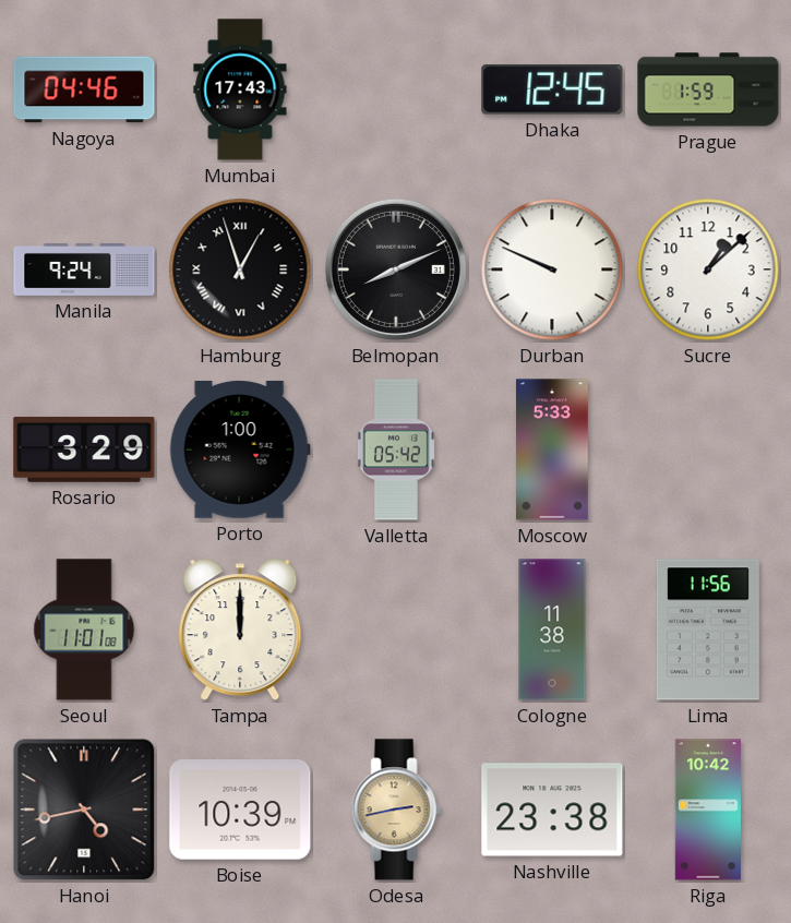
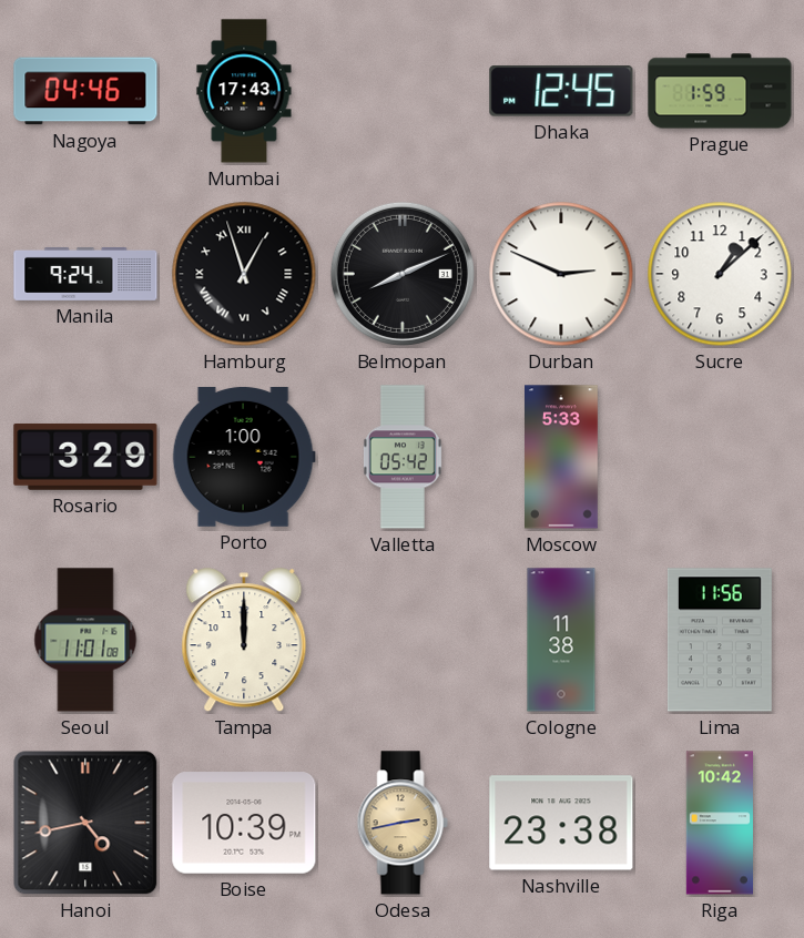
Durban: 9:49 -> 2:49 (561, 274)
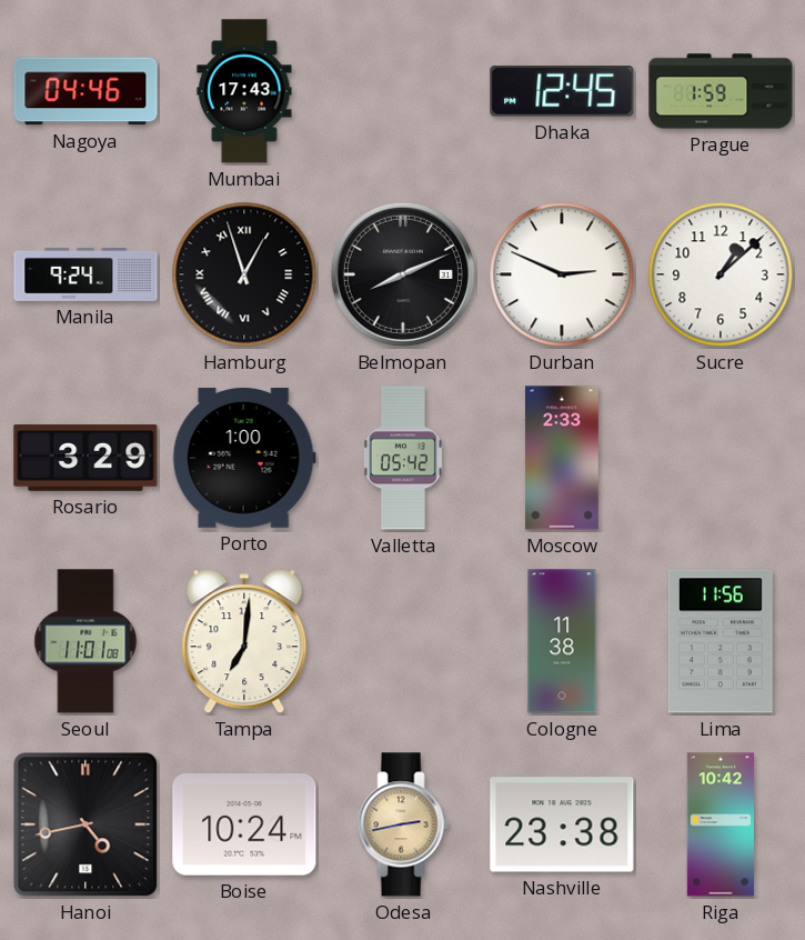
Moscow: 5:33 -> 2:33 (563, 458)
Tampa: 12:00 -> 7:01 (244, 642)
Boise: 10:39 -> 10:24 (244, 824)
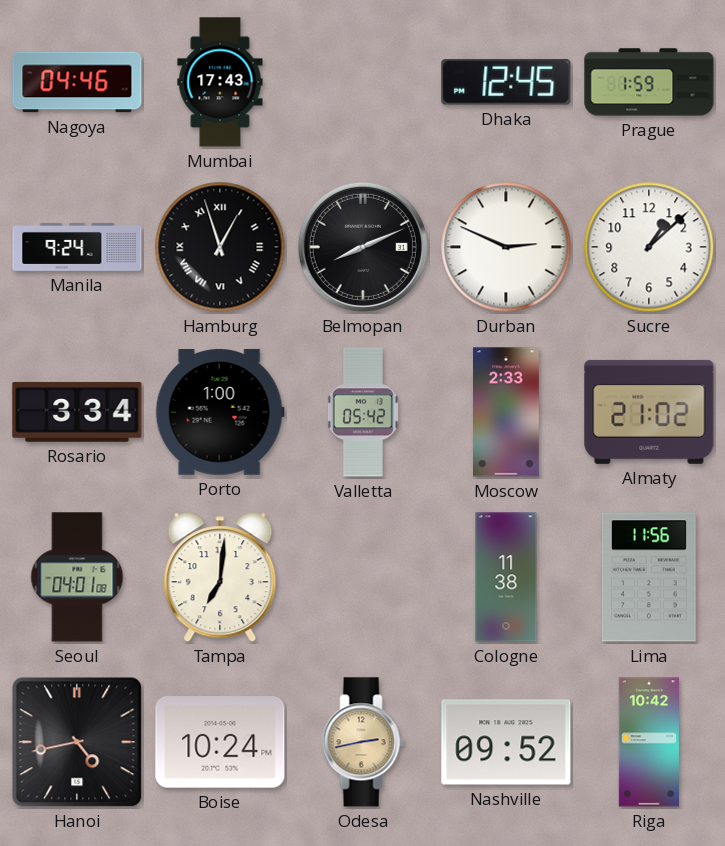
Rosario: 3:29 -> 3:34 (77, 412)
Almaty: none -> 21:02 (649, 412)
Seoul: 11:01 -> 04:01 (77, 577)
Nashville: 23:38 -> 09:52 (506, 742)
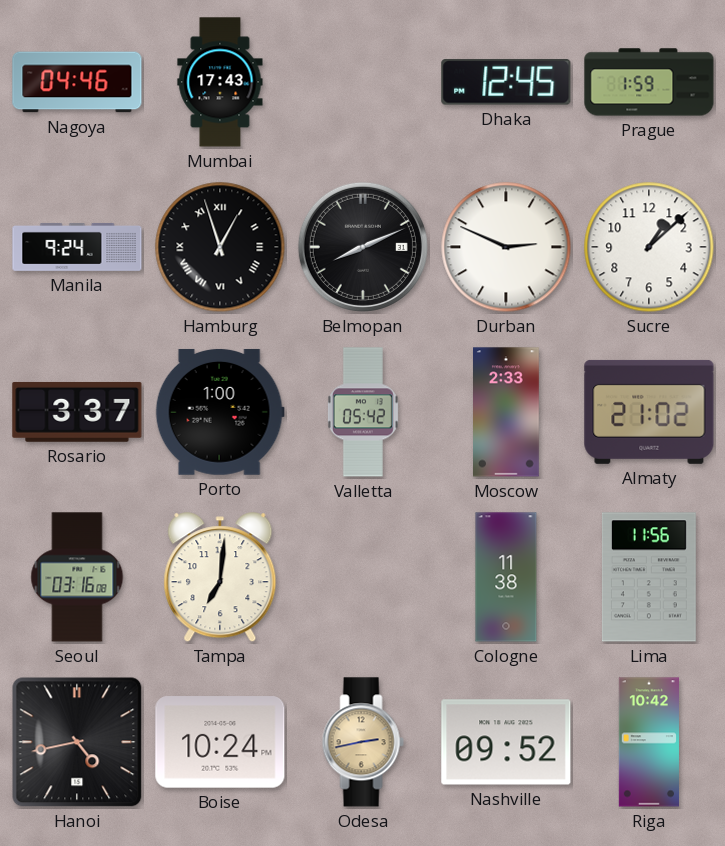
Rosario: 3:34 -> 3:37 (77, 412)
Seoul: 04:01 -> 03:16 (77, 577)
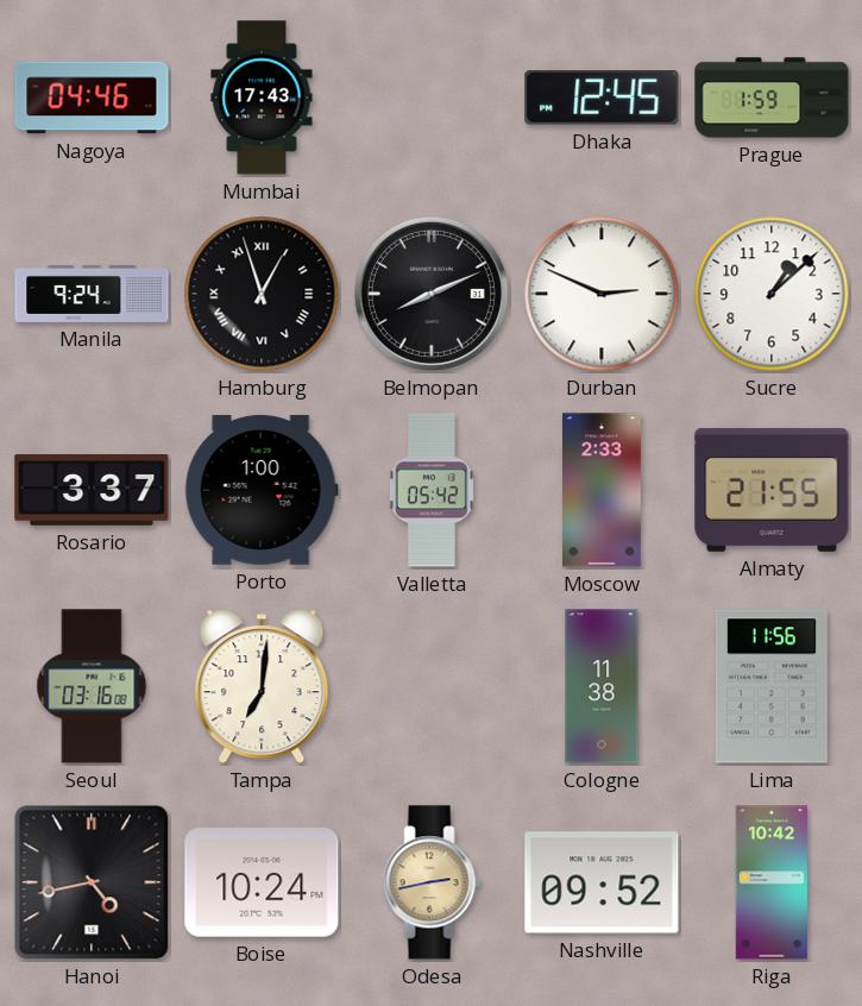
Almaty: 21:02 -> 21:55 (772, 490)
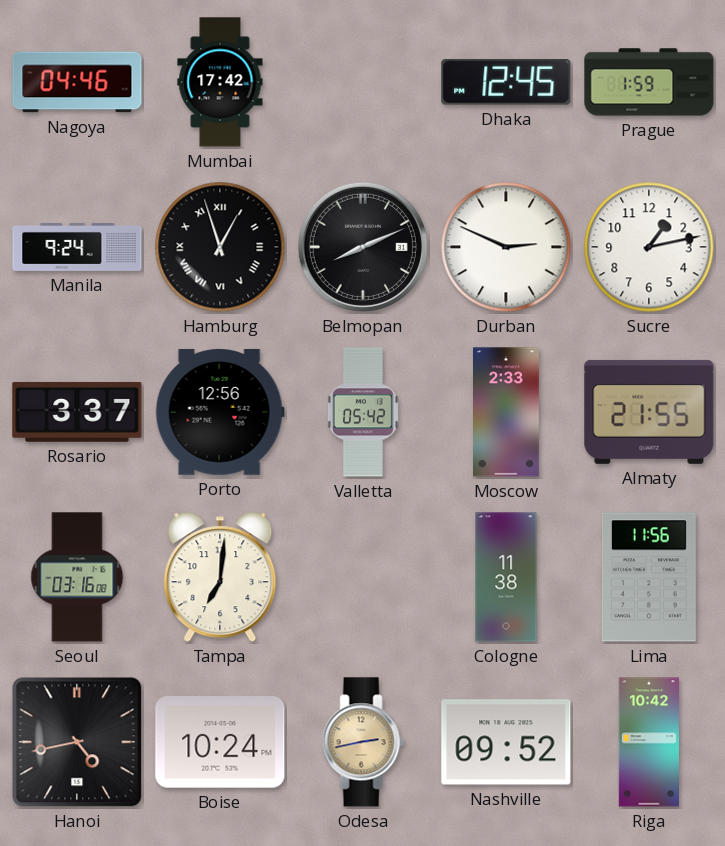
Mumbai: 17:43 -> 17:42 (220, 82)
Sucre: 1:08 -> 1:13 (649, 247)
Porto: 1:00 -> 12:56 (220, 412)
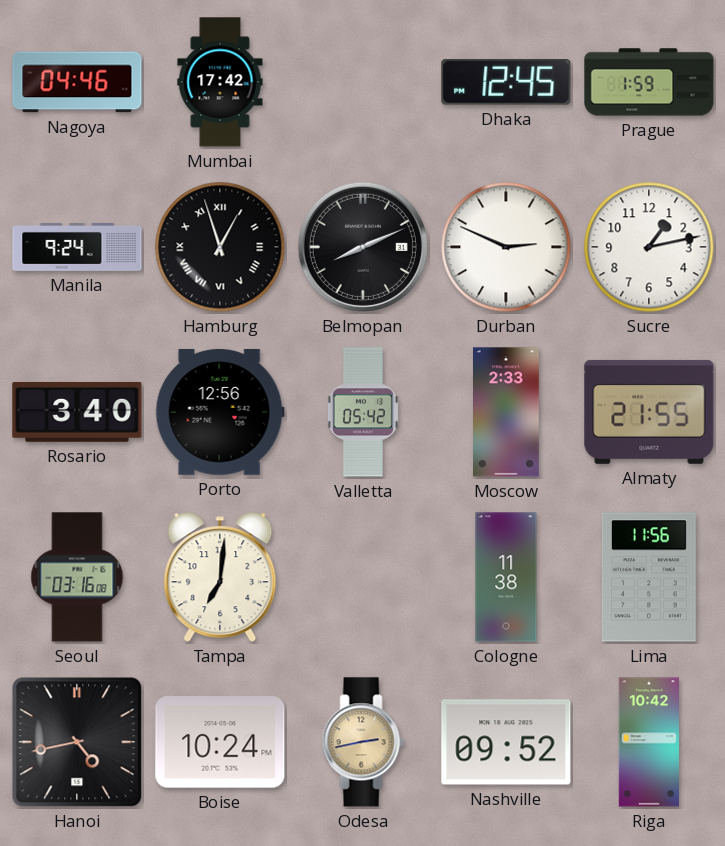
Rosario: 3:37 -> 3:40 (77, 412)
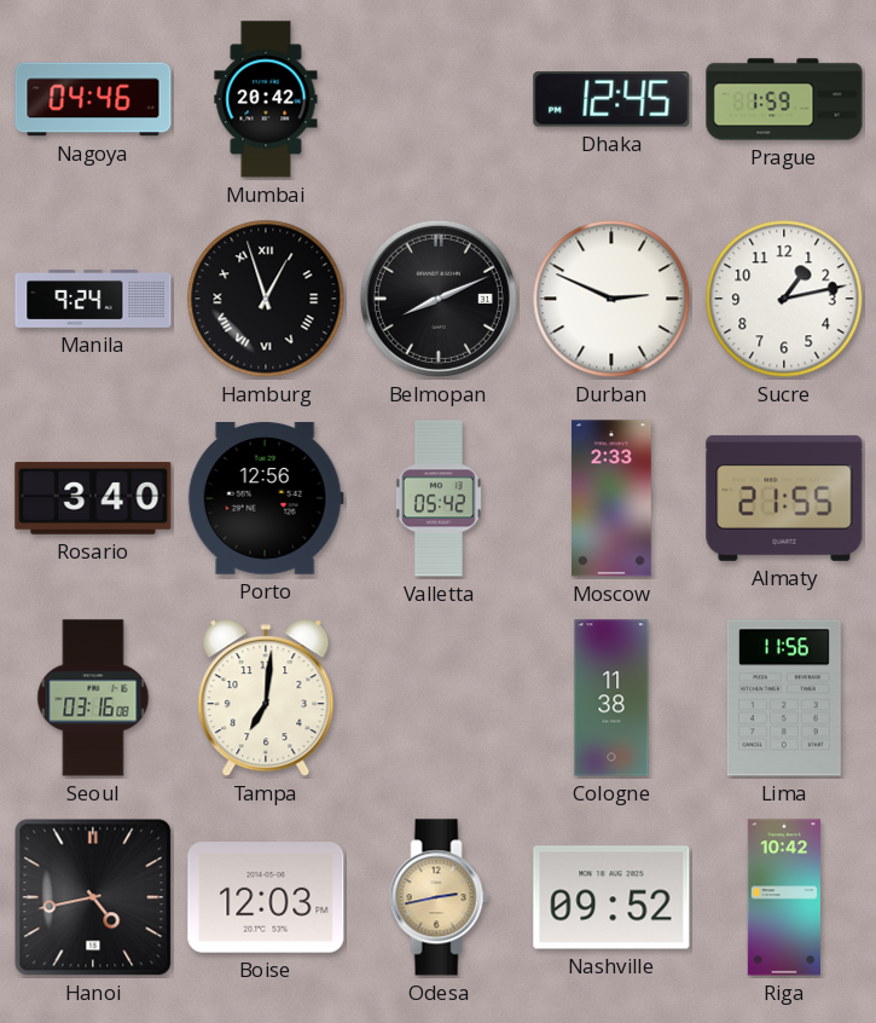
Mumbai: 17:42 -> 20:42 (266, 99)
Boise: 10:24 -> 12:03 (266, 897)
